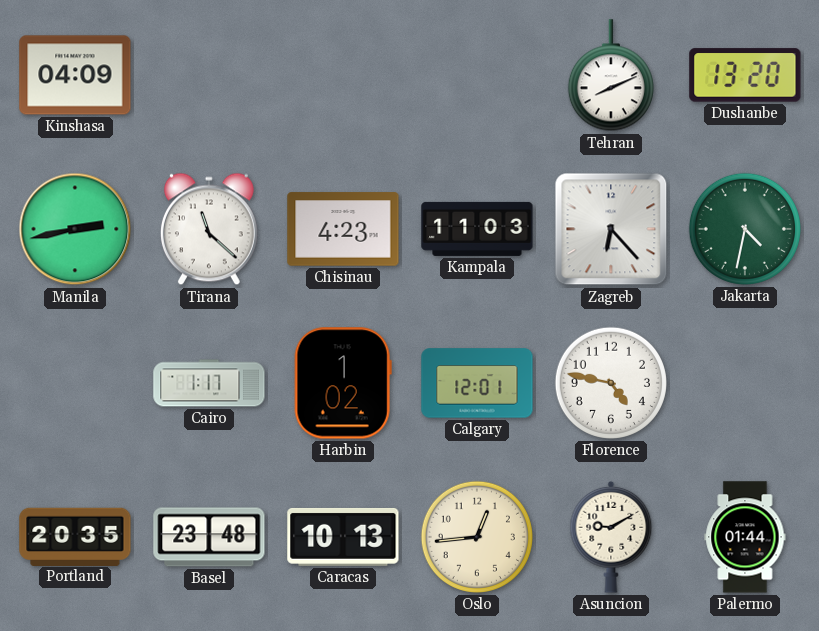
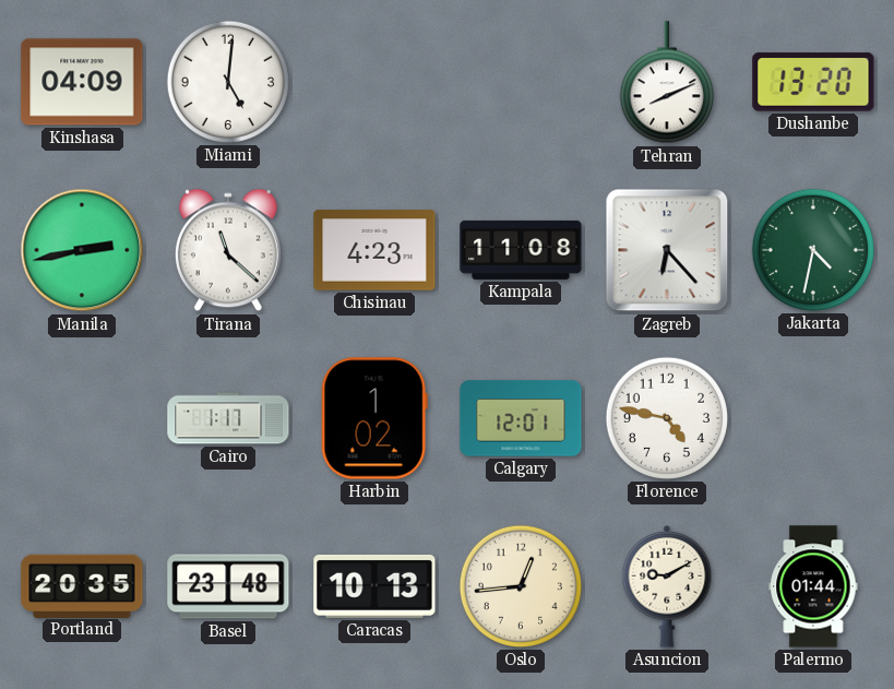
Miami: none -> 5:01 (228, 82)
Kampala: 11:03 -> 11:08 (521, 250)
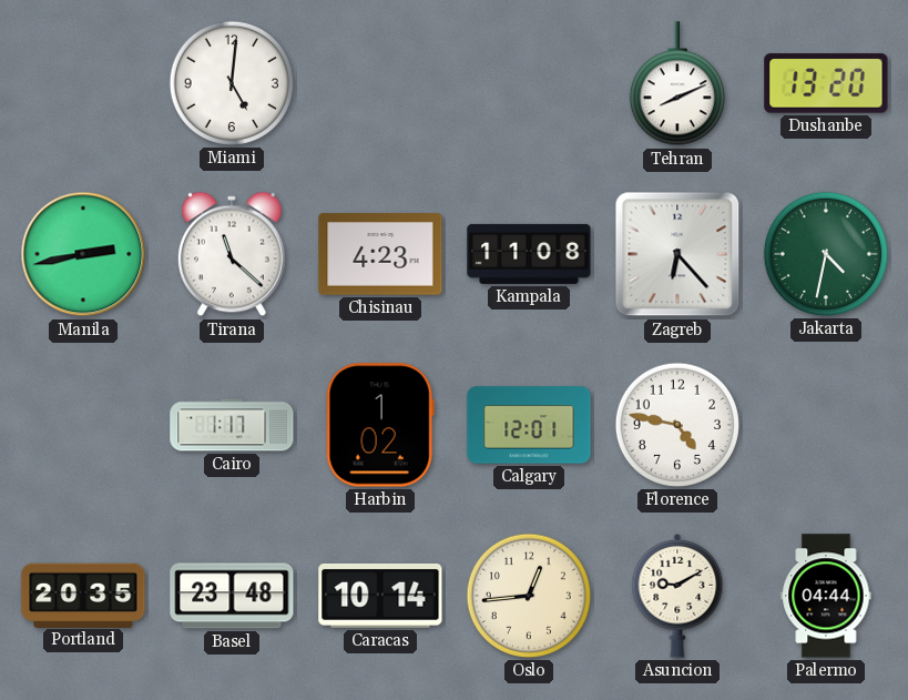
Kinshasa: 04:09 -> none (82, 82)
Caracas: 10:13 -> 10:14 (380, 596)
Palermo: 01:44 -> 04:44 (826, 596)
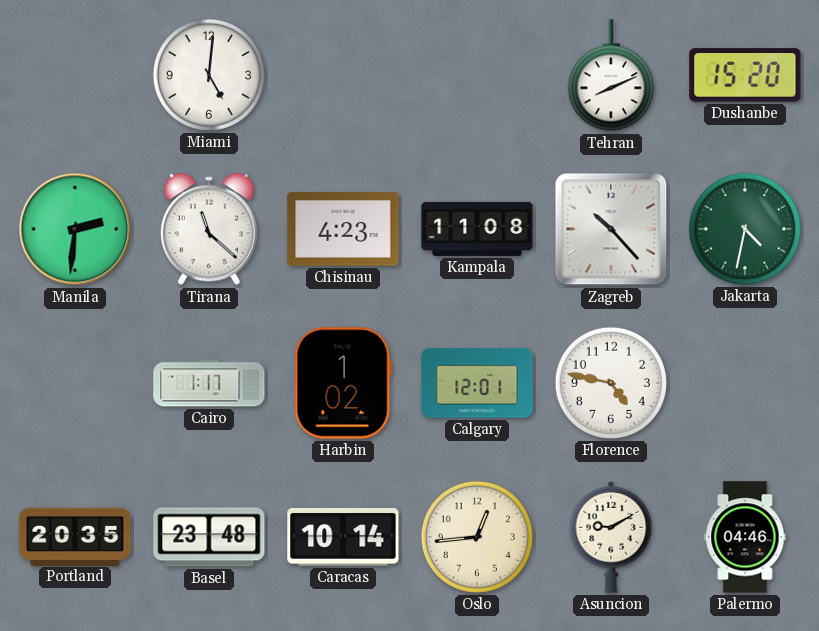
Dushanbe: 13:20 -> 15:20 (745, 75)
Manila: 2:43 -> 2:31 (75, 229)
Zagreb: 6:23 -> 10:23 (611, 229)
Palermo: 04:44 -> 04:46 (745, 537)
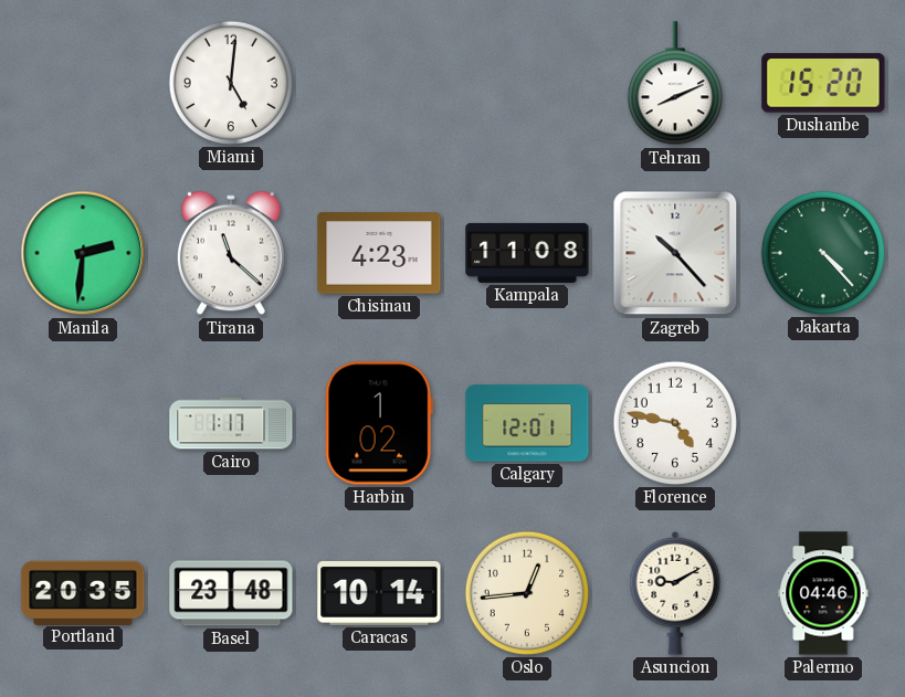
Jakarta: 4:32 -> 4:23 (823, 253)
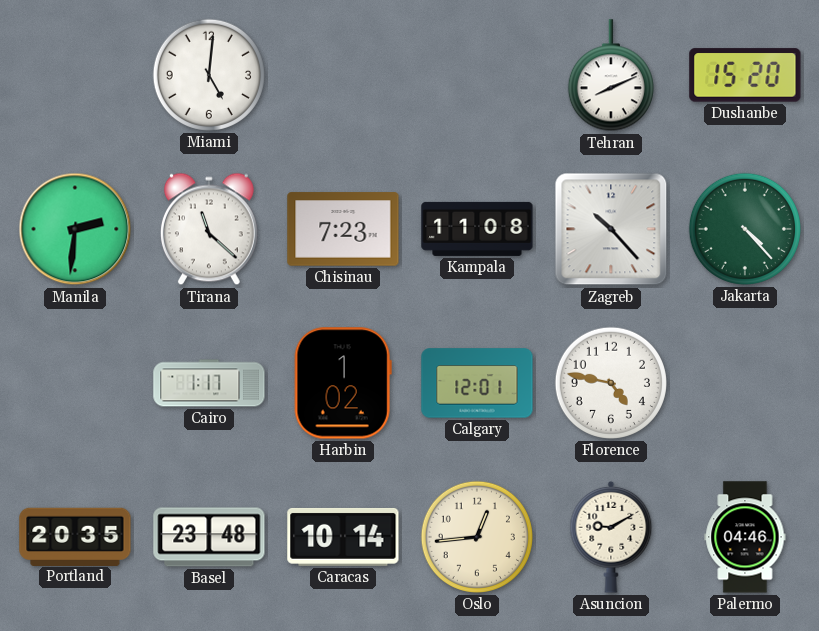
Chisinau: 4:23 -> 7:23 (343, 229)
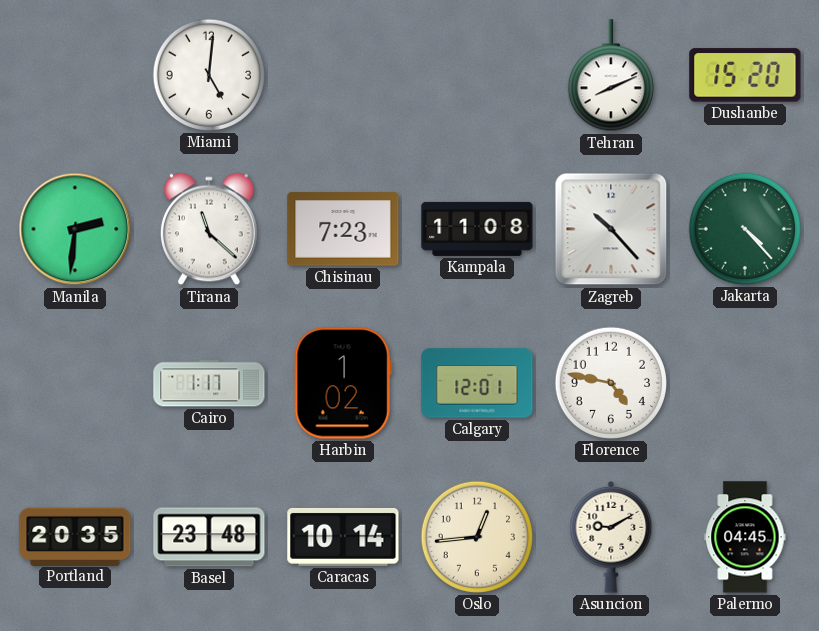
Palermo: 04:46 -> 04:45 (745, 537)
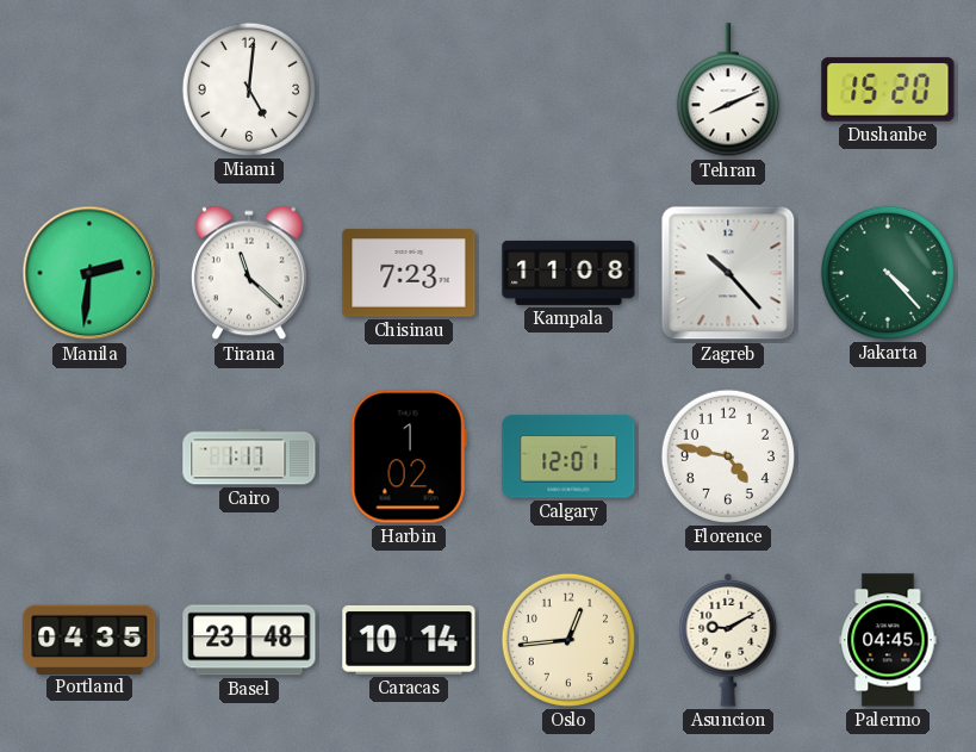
Portland: 20:35 -> 04:35 (89, 639)
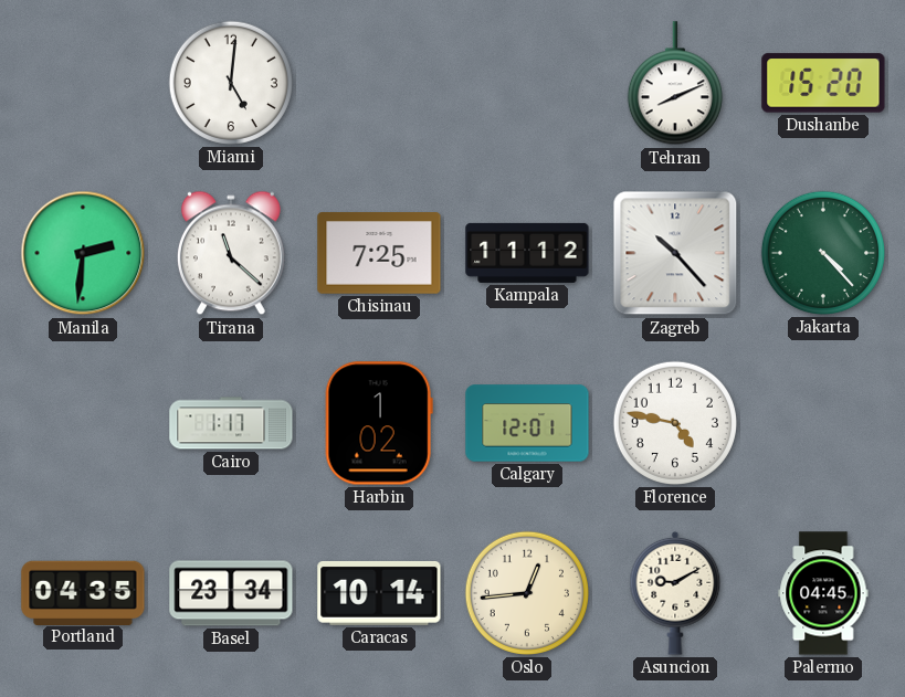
Chisinau: 7:23 -> 7:25 (379, 253)
Kampala: 11:08 -> 11:12 (527, 253)
Basel: 23:48 -> 23:34 (231, 593)
